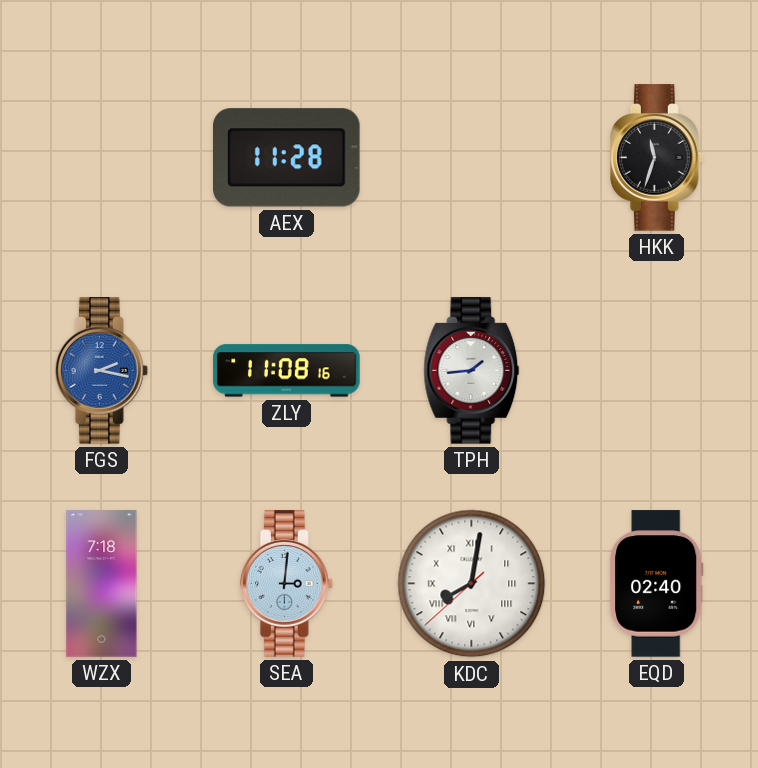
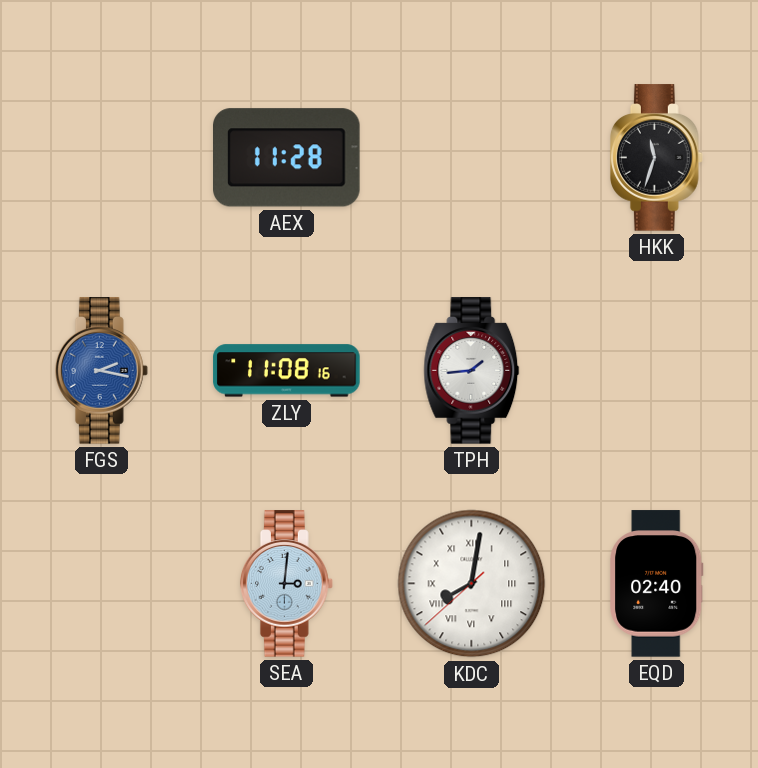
WZX: 7:18 -> none (102, 584)
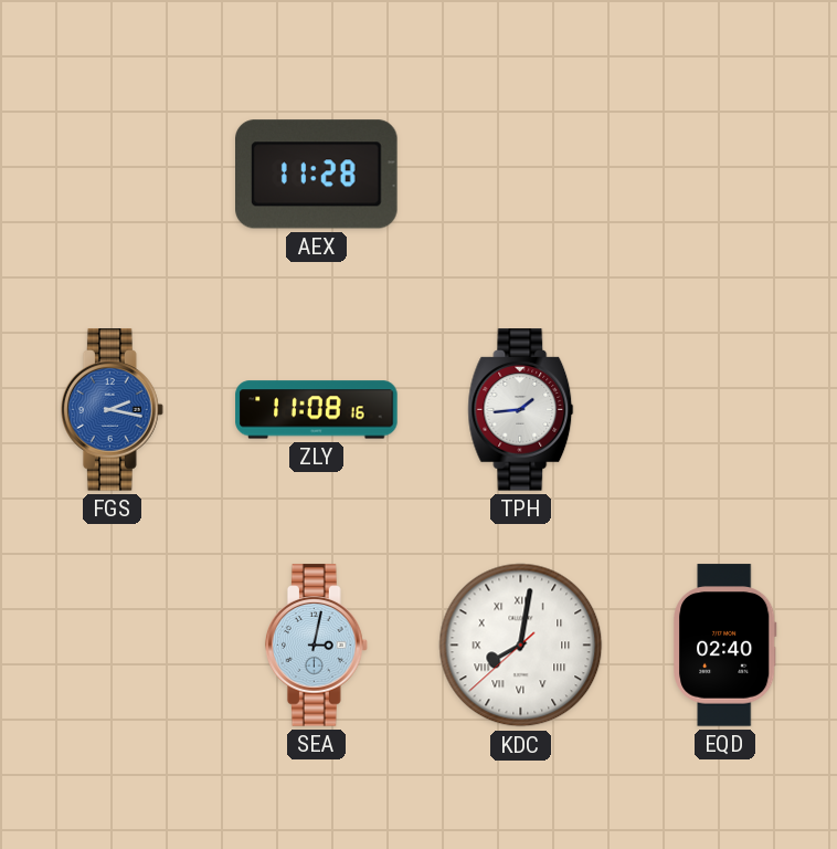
HKK: 11:33 -> none (656, 158)
SEA: 3:01 -> 3:02 (316, 646)
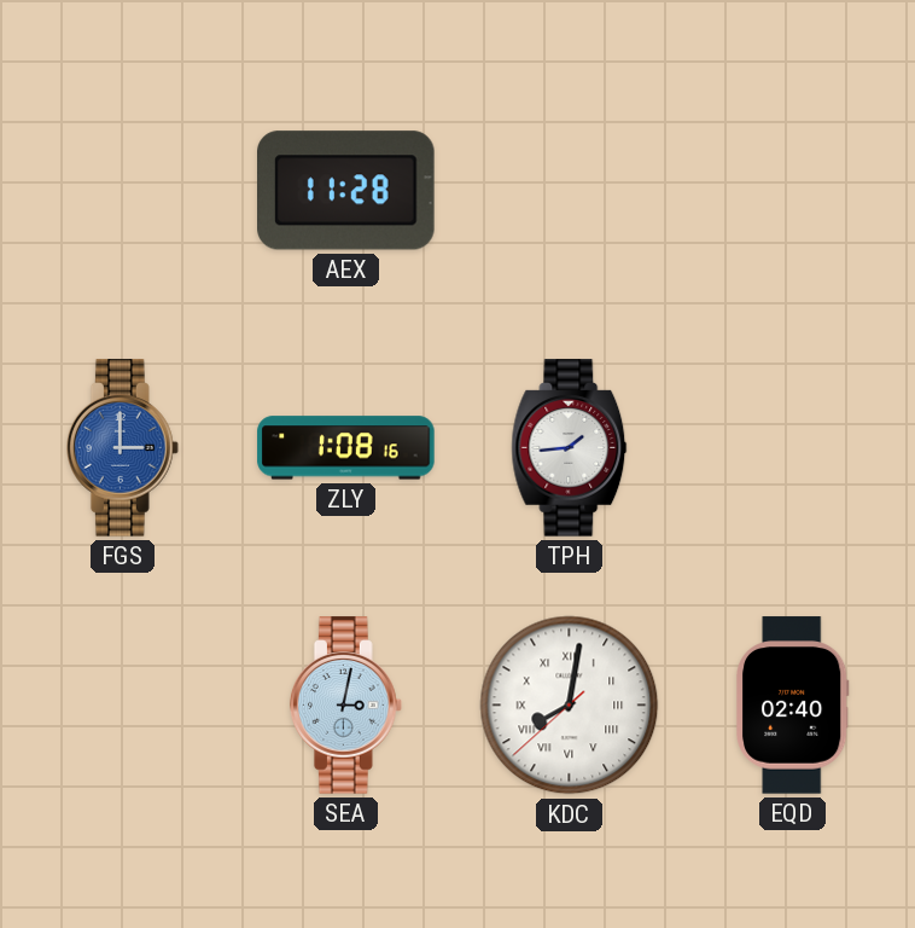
FGS: 2:17 -> 3:00 (122, 448)
ZLY: 11:08 -> 1:08 (346, 448)
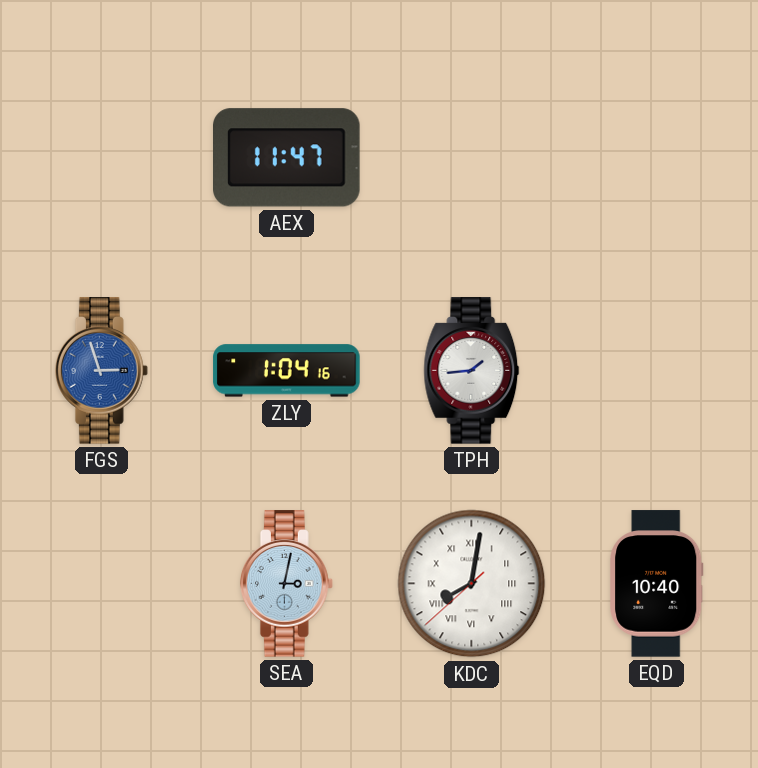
AEX: 11:28 -> 11:47 (287, 158)
FGS: 3:00 -> 2:57 (101, 371)
ZLY: 1:08 -> 1:04 (287, 371)
EQD: 02:40 -> 10:40 (656, 584)
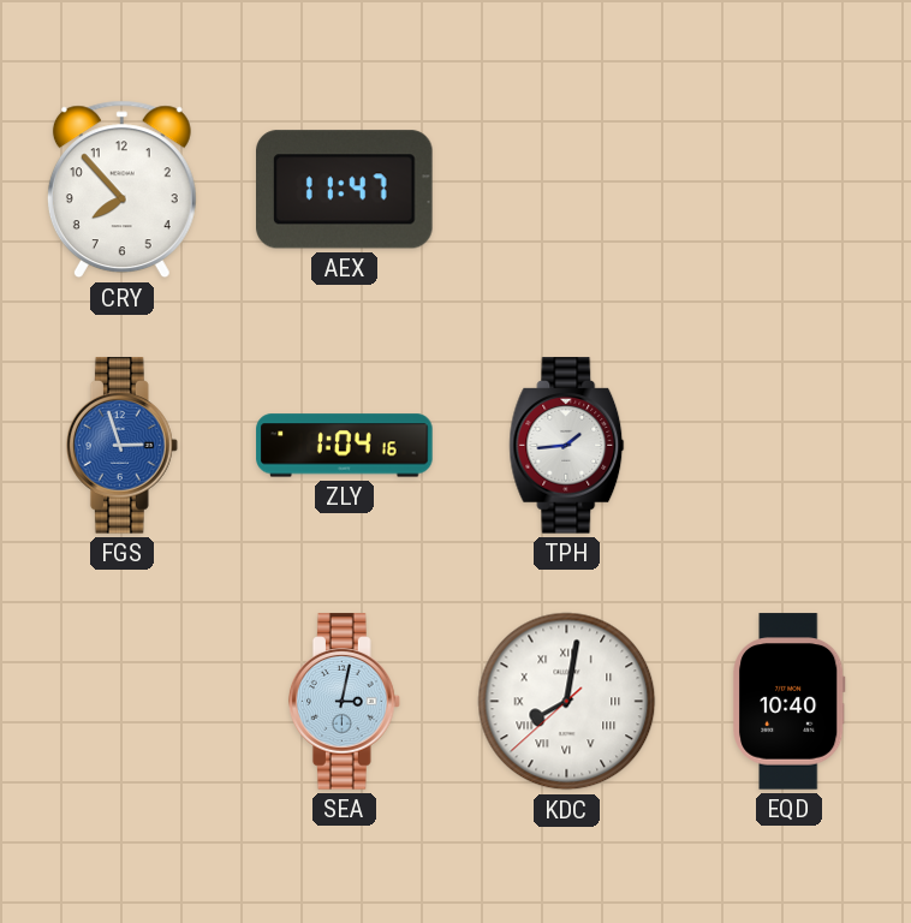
CRY: none -> 7:53 (121, 190)
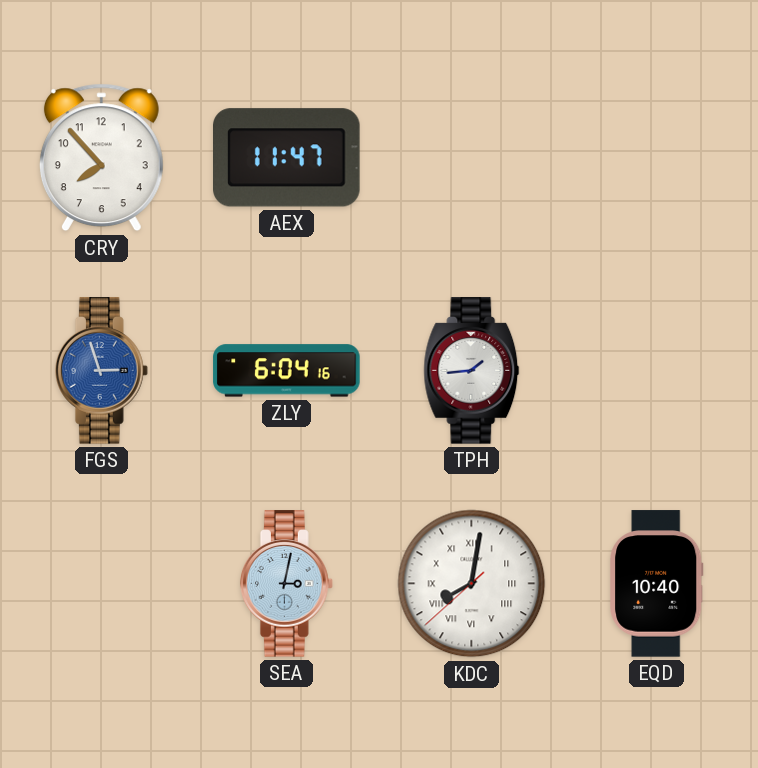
ZLY: 1:04 -> 6:04 (287, 371)
